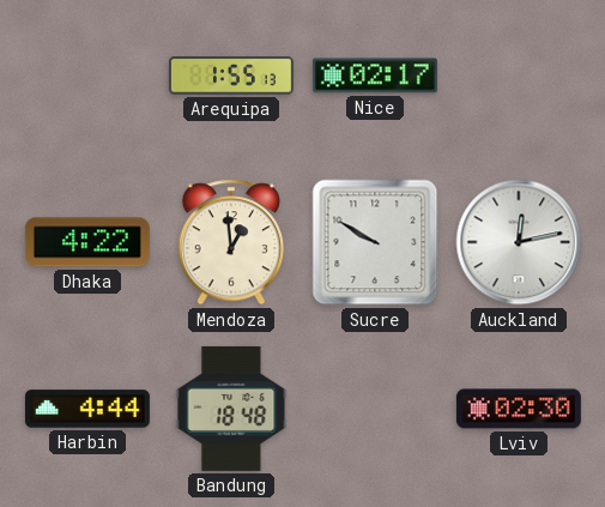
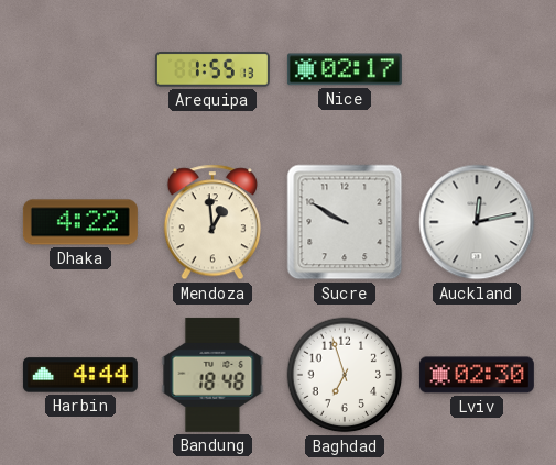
Baghdad: none -> 6:57 (345, 375)
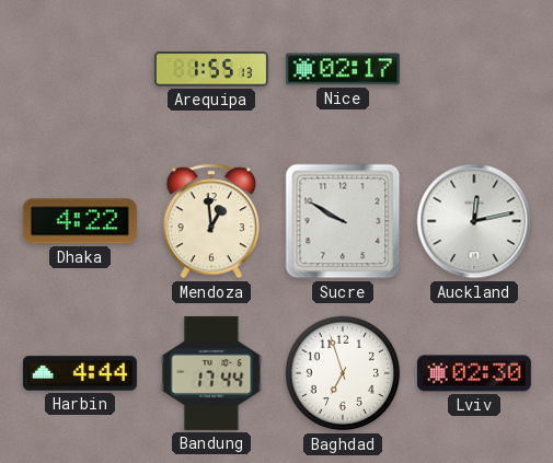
Bandung: 18:48 -> 17:44 (211, 373)
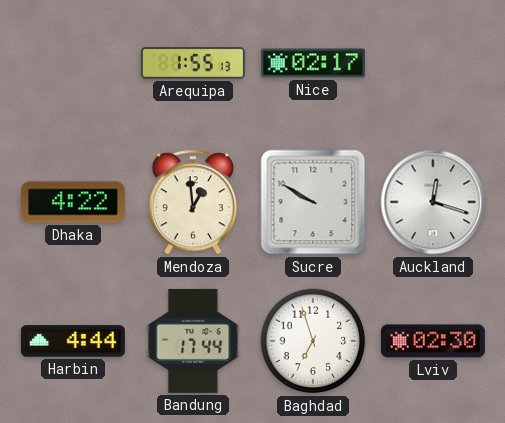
Auckland: 12:13 -> 12:18 (433, 202)
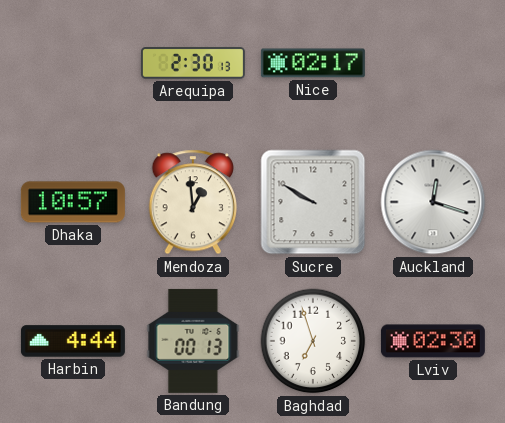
Arequipa: 1:55 -> 2:30 (193, 63)
Dhaka: 4:22 -> 10:57 (73, 202)
Bandung: 17:44 -> 00:13 (193, 341)
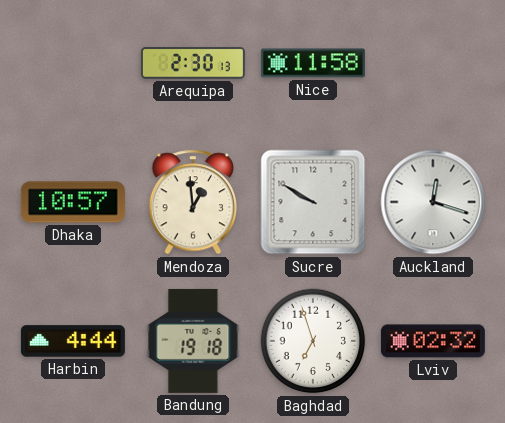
Nice: 02:17 -> 11:58 (313, 63)
Bandung: 00:13 -> 19:18 (193, 341)
Lviv: 02:30 -> 02:32 (433, 341)
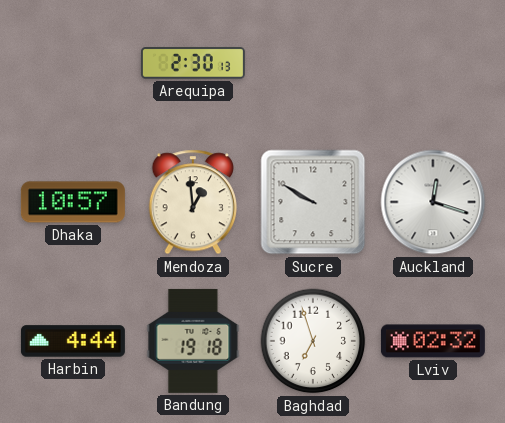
Nice: 11:58 -> none (313, 63)
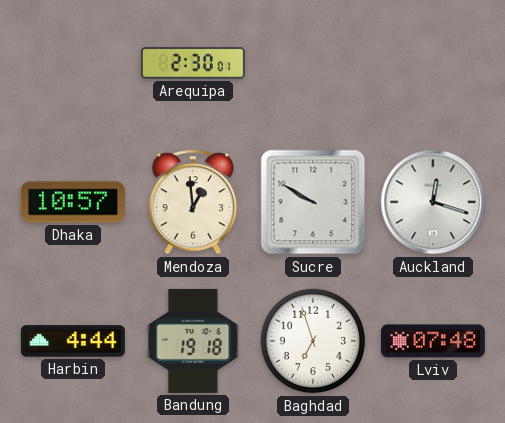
Arequipa: 2:30:13 -> 2:30:01 (193, 63)
Lviv: 02:32 -> 07:48 (433, 341)
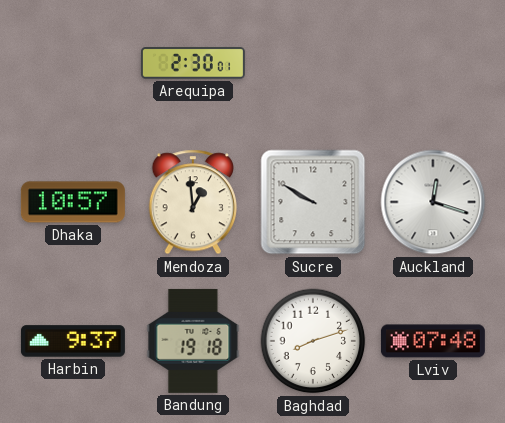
Harbin: 4:44 -> 9:37 (73, 341)
Baghdad: 6:57 -> 8:12 (313, 341)
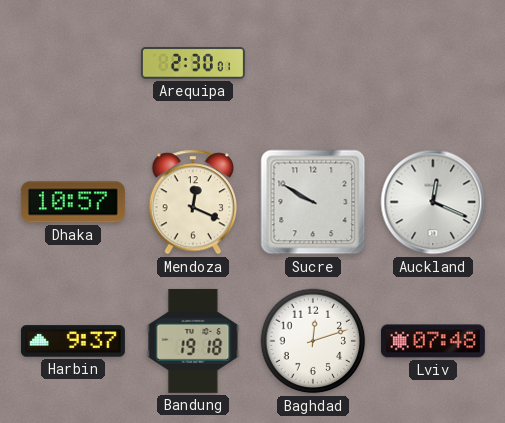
Mendoza: 12:59 -> 12:19 (192, 202)
Auckland: 12:18 -> 12:19 (433, 202)
Baghdad: 8:12 -> 12:12 (313, 341)
